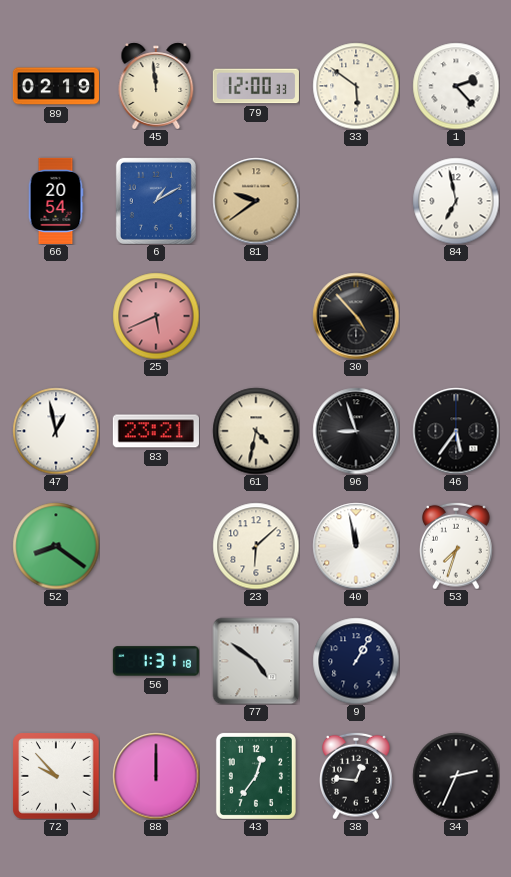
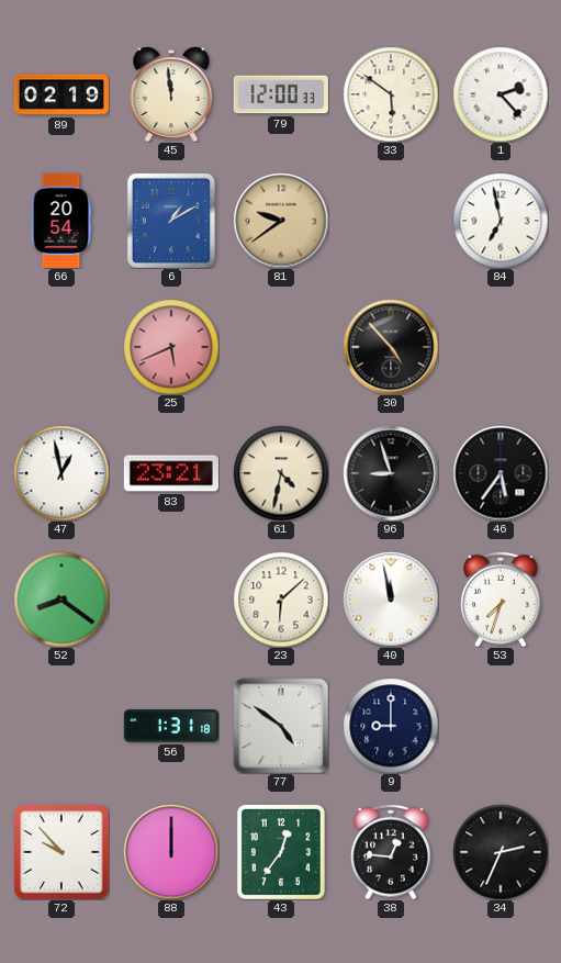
9: 1:05 -> 9:00 (391, 726)
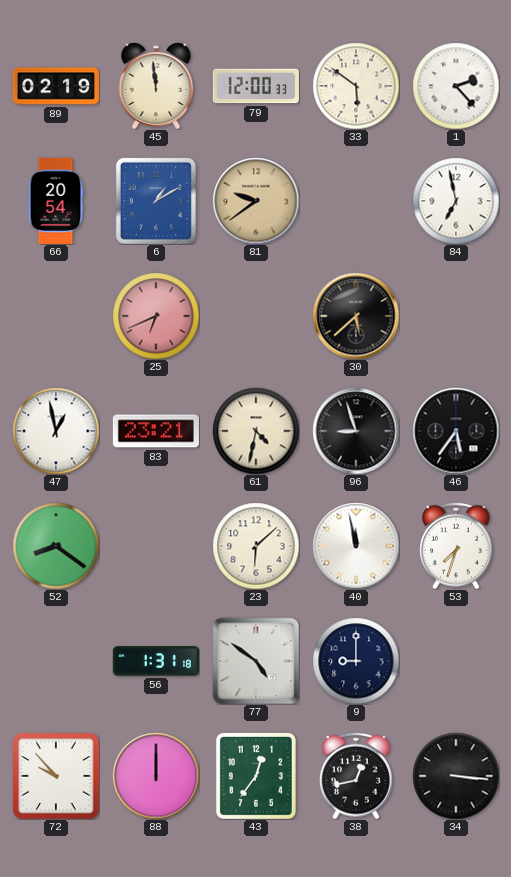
25: 5:41 -> 6:41 (156, 316)
30: 4:53 -> 5:38 (356, 316)
38: 12:46 -> 12:43 (357, 776)
34: 2:34 -> 3:16 (456, 776)
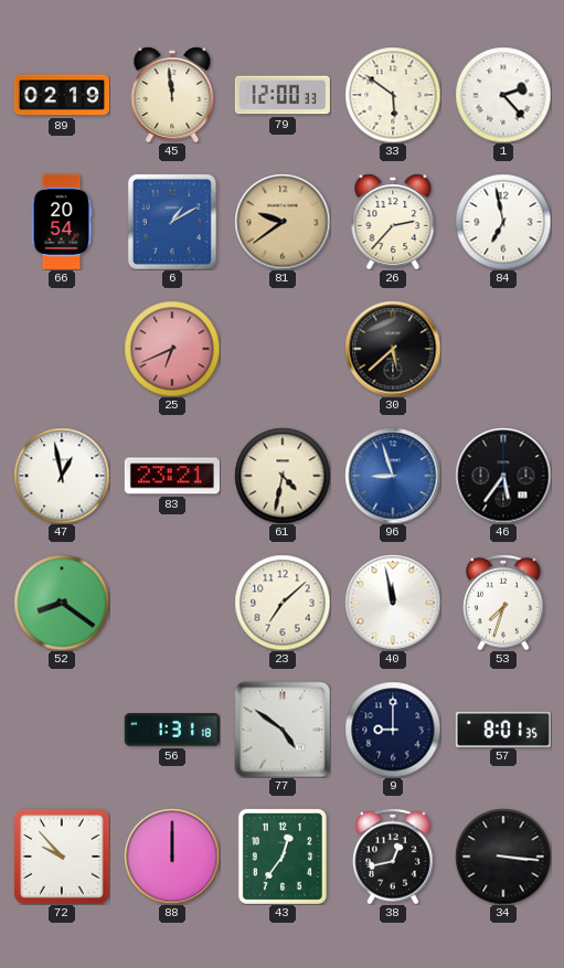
26: none -> 2:37 (393, 222)
96 dial: black -> blue (393, 476)
23: 6:08 -> 7:08 (283, 603)
57: none -> 8:01 (503, 728)
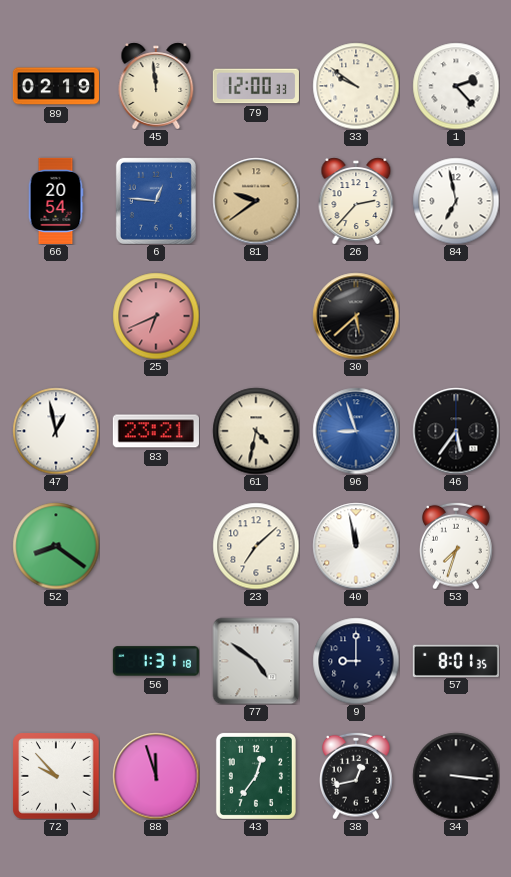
33: 5:51 -> 9:51 (356, 86)
6: 1:10 -> 12:46 (156, 201)
88: 12:00 -> 11:57 (156, 776)
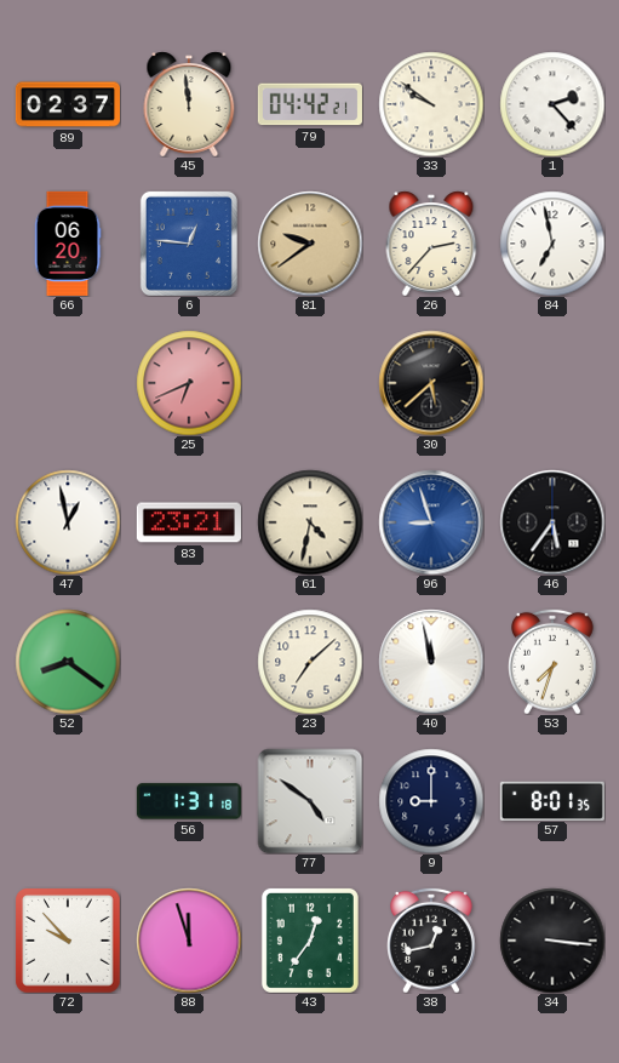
89: 02:19 -> 02:37 (68, 104)
79: 12:00 -> 04:42 (310, 104)
66: 20:54 -> 06:20 (68, 244)
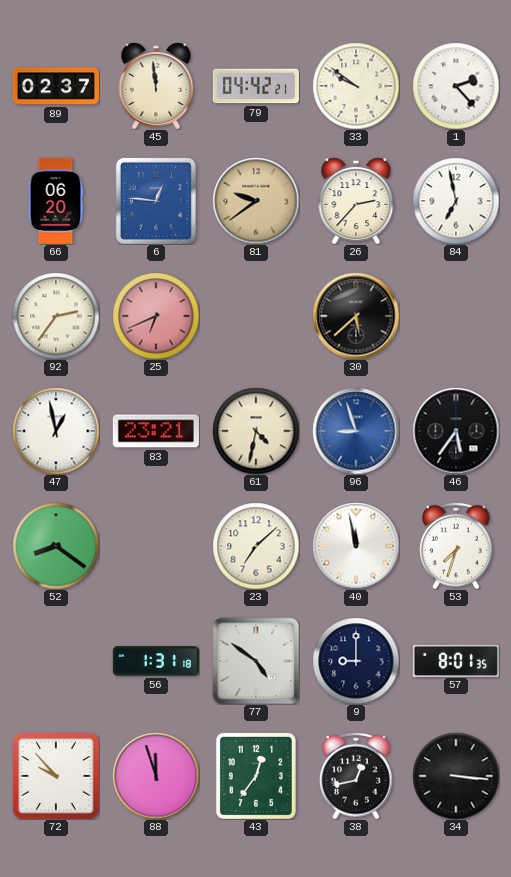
92: none -> 2:36 (56, 316)
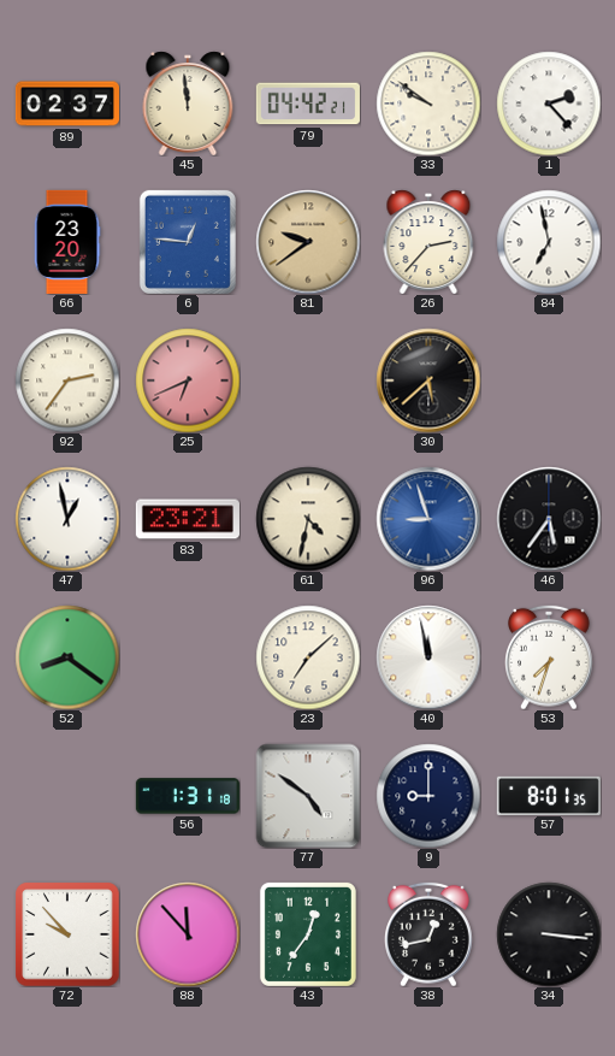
66: 06:20 -> 23:20 (67, 242)
88: 11:57 -> 11:53 (188, 934)
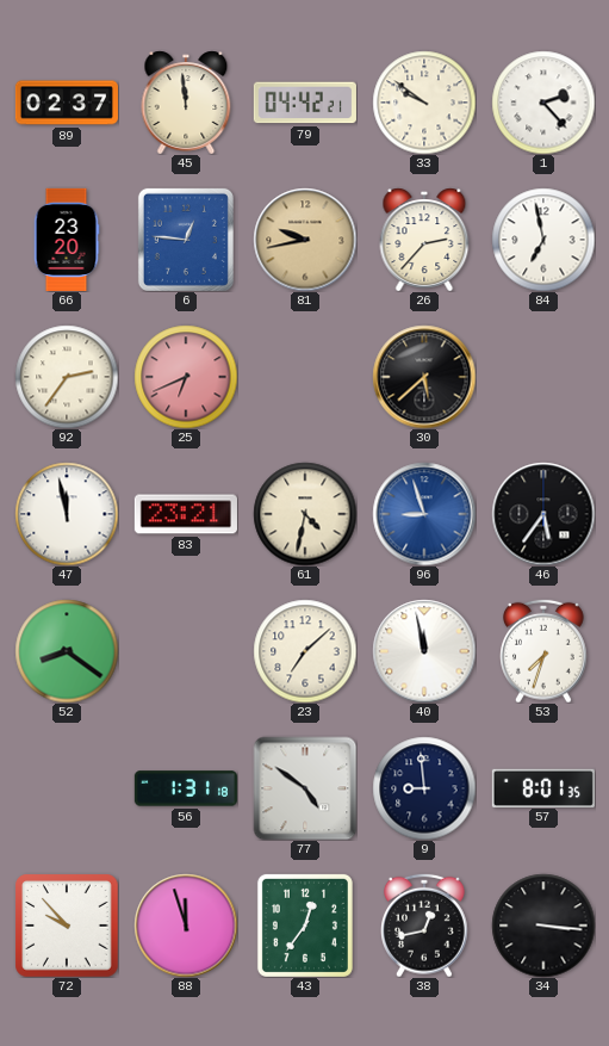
81: 9:39 -> 9:43 (305, 240)
47: 12:58 -> 11:58 (67, 514)
9: 9:00 -> 8:59 (424, 788)
88: 11:53 -> 11:57 (186, 926)
